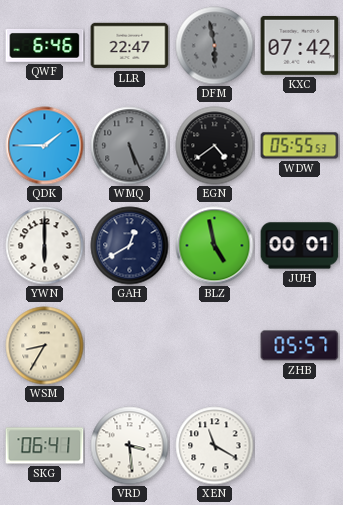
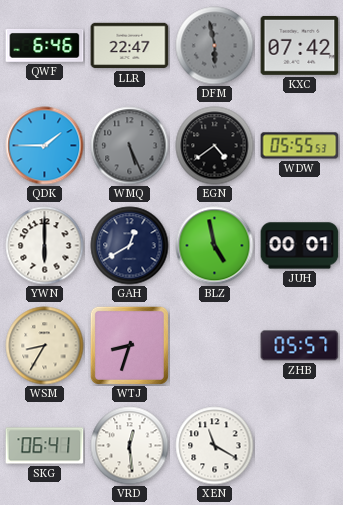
WTJ: none -> 8:33 (129, 345)
VRD: 3:29 -> 12:29 (130, 446)
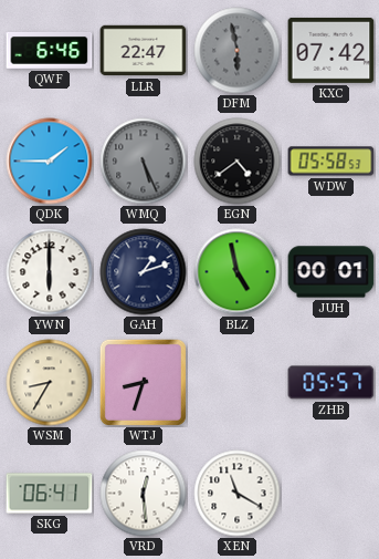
WDW: 05:55 -> 05:58 (331, 162)
GAH: 12:40 -> 1:12 (144, 272)
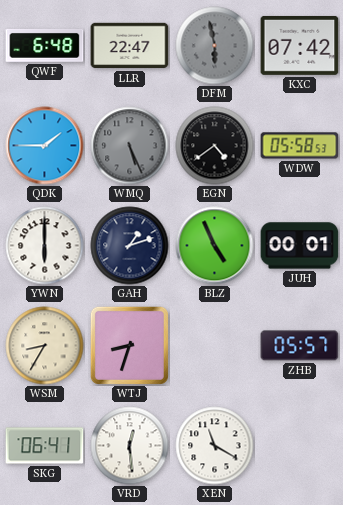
QWF: 6:46 -> 6:48 (45, 46)
BLZ: 4:58 -> 4:56 (215, 246)
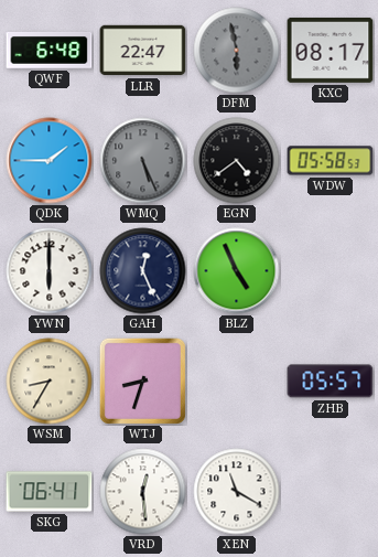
KXC: 07:42 -> 08:17 (331, 50)
GAH: 1:12 -> 12:26 (143, 271)
JUH: 00:01 -> none (300, 246)
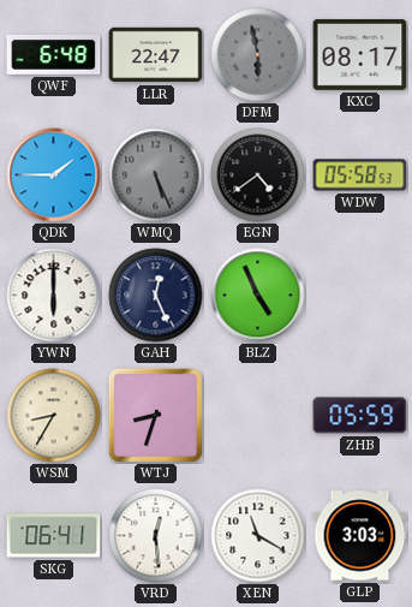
ZHB: 05:57 -> 05:59 (360, 416)
GLP: none -> 3:03 (360, 536)
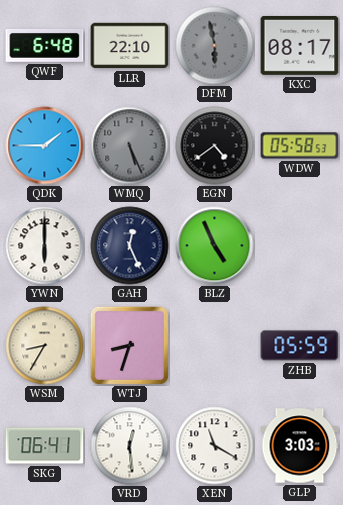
LLR: 22:47 -> 22:10 (130, 46)
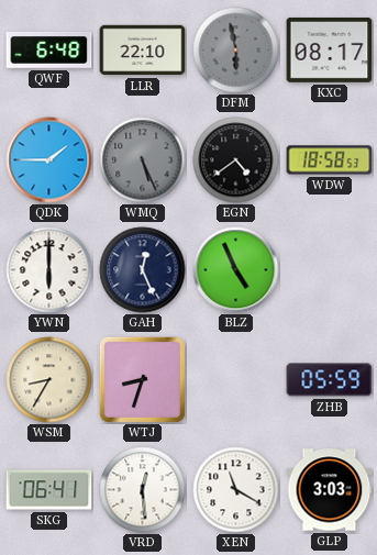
WDW: 05:58 -> 18:58 (330, 160)
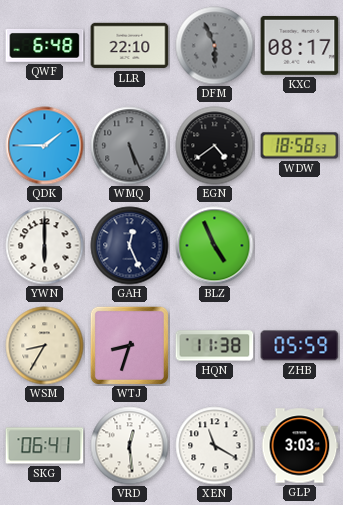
DFM: 5:58 -> 5:56 (215, 46)
HQN: none -> 11:38 (215, 346)
